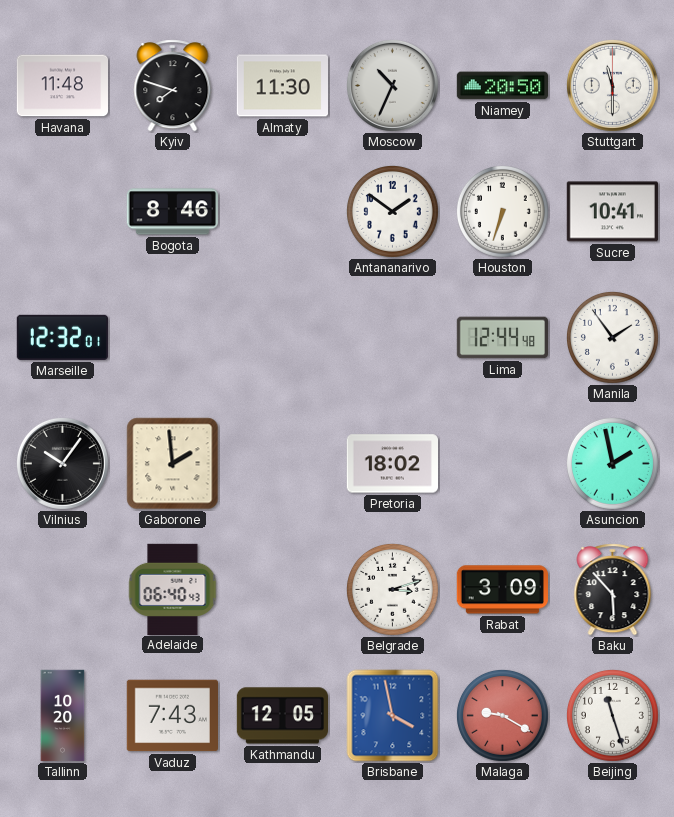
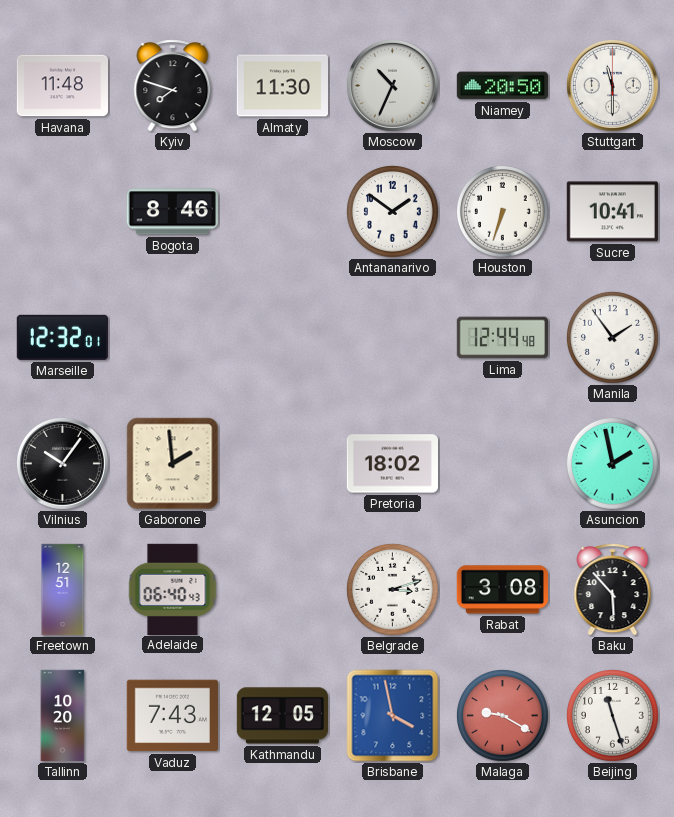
Freetown: none -> 12:51 (63, 590)
Rabat: 3:09 -> 3:08 (502, 590)
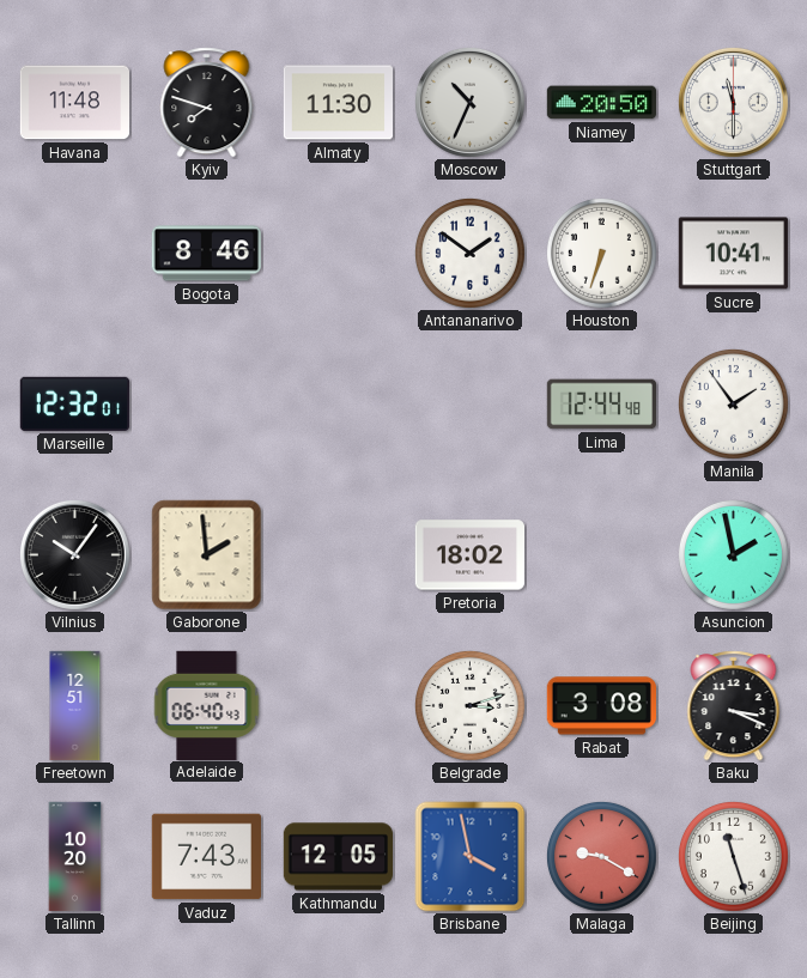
Baku: 5:53 -> 3:19 (734, 706)
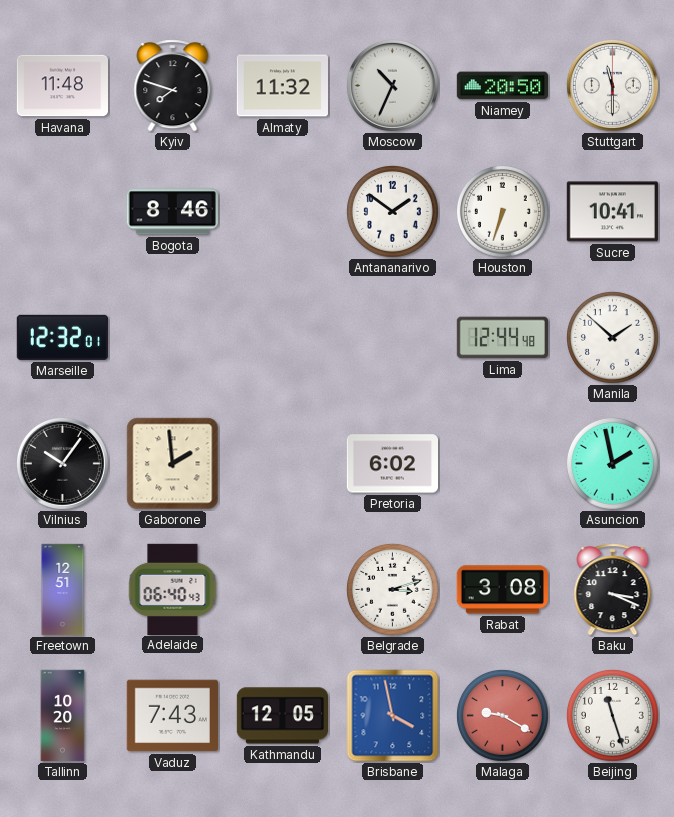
Almaty: 11:30 -> 11:32 (282, 86)
Manila: 1:54 -> 1:52 (612, 337)
Pretoria: 18:02 -> 6:02 (392, 464)
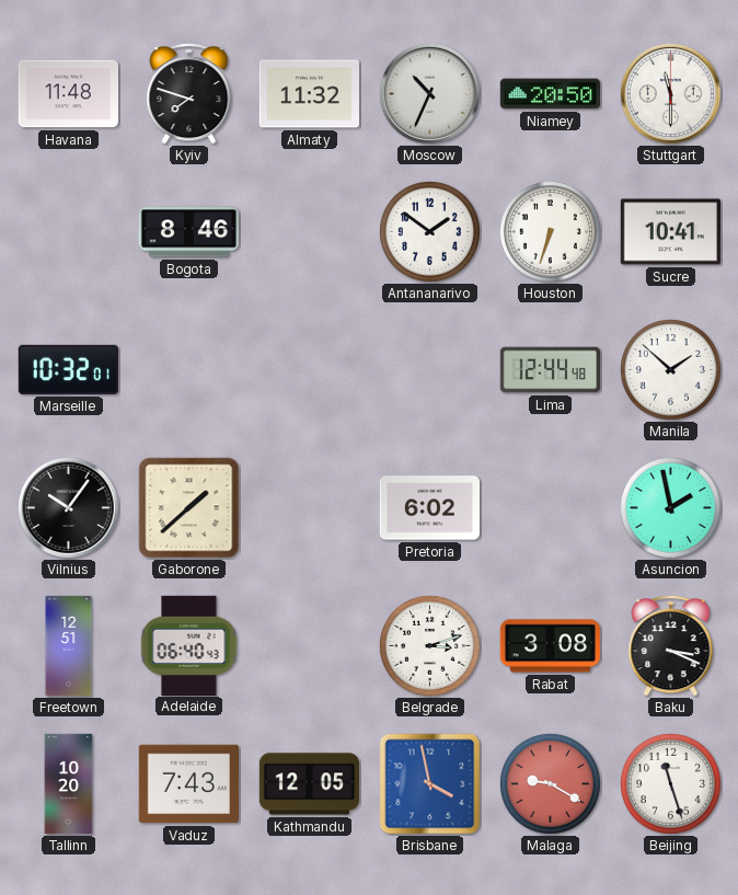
Marseille: 12:32 -> 10:32 (68, 369)
Gaborone: 1:59 -> 1:38 (189, 508)
